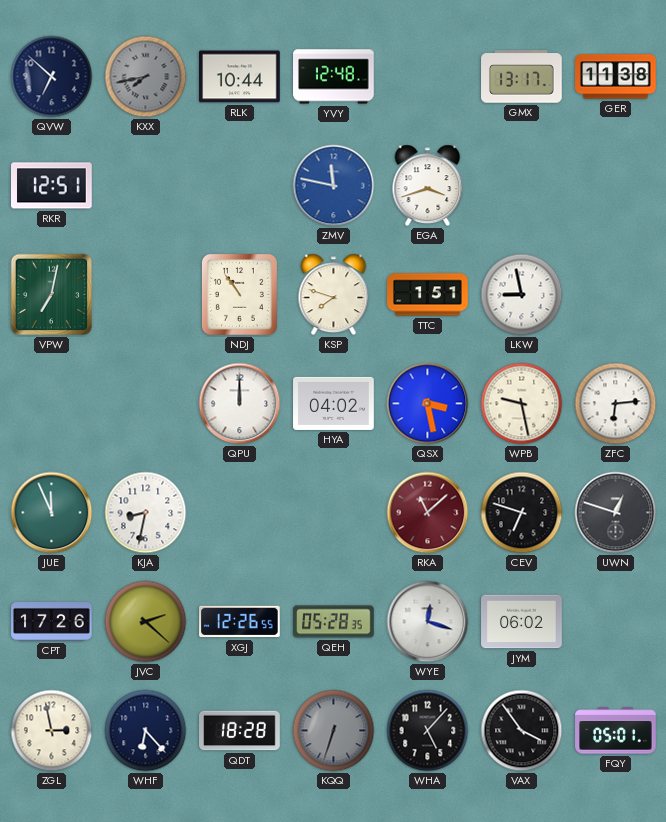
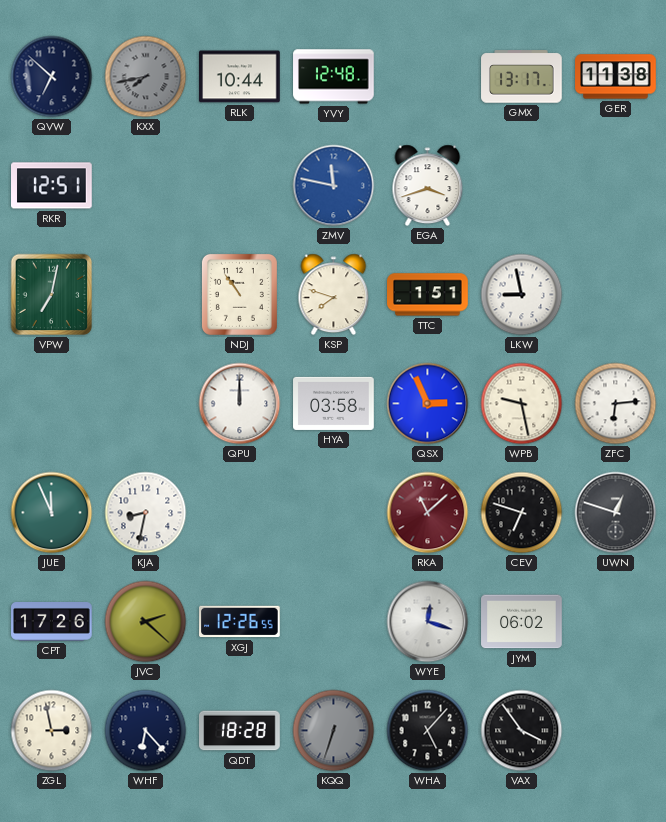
HYA: 04:02 -> 03:58 (334, 403)
QSX: 3:28 -> 2:56 (428, 404)
QEH: 05:28 -> none (334, 622)
FQY: 05:01 -> none (616, 731)
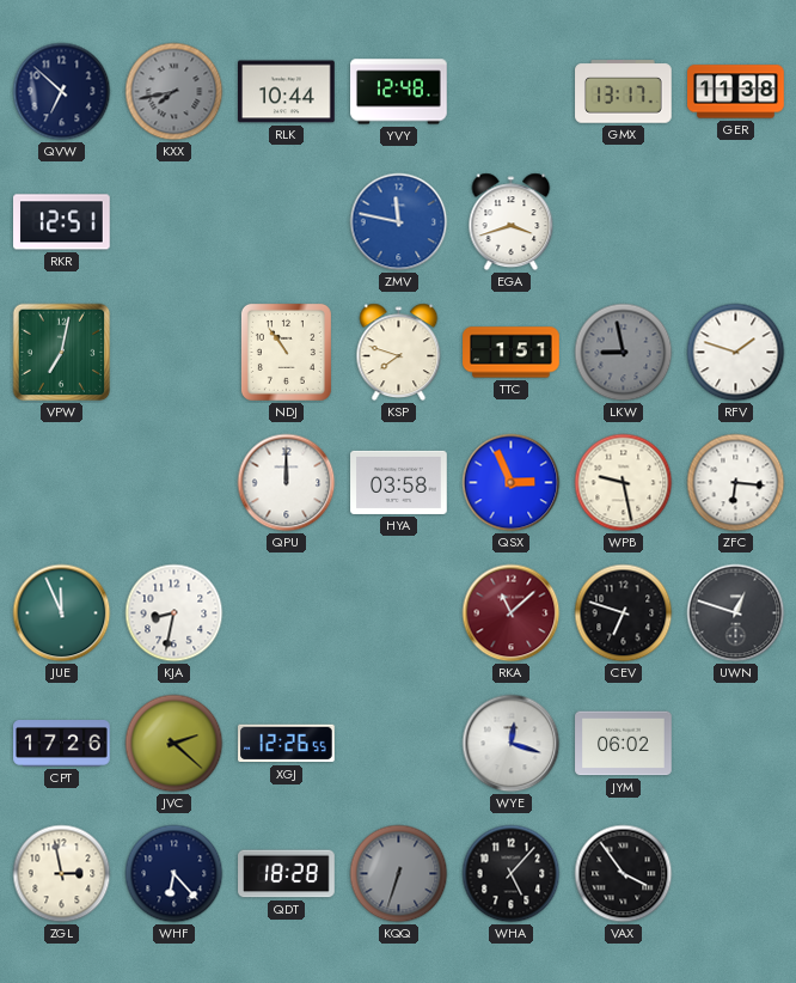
LKW dial: white -> grey (624, 353)
RFV: none -> 1:48 (736, 353)
ZFC: 6:14 -> 6:16 (736, 483)
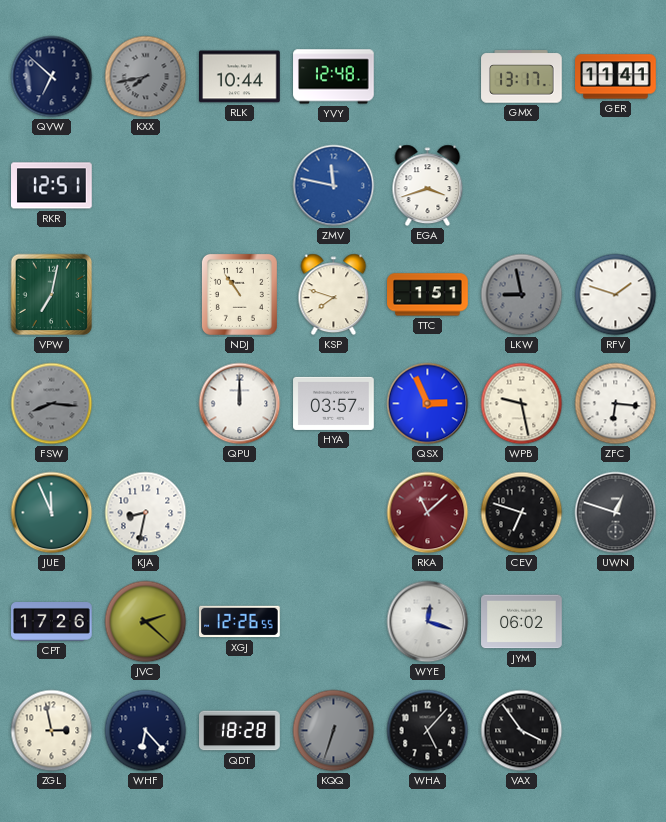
GER: 11:38 -> 11:41 (616, 77)
FSW: none -> 8:16 (52, 404)
HYA: 03:58 -> 03:57 (334, 403)
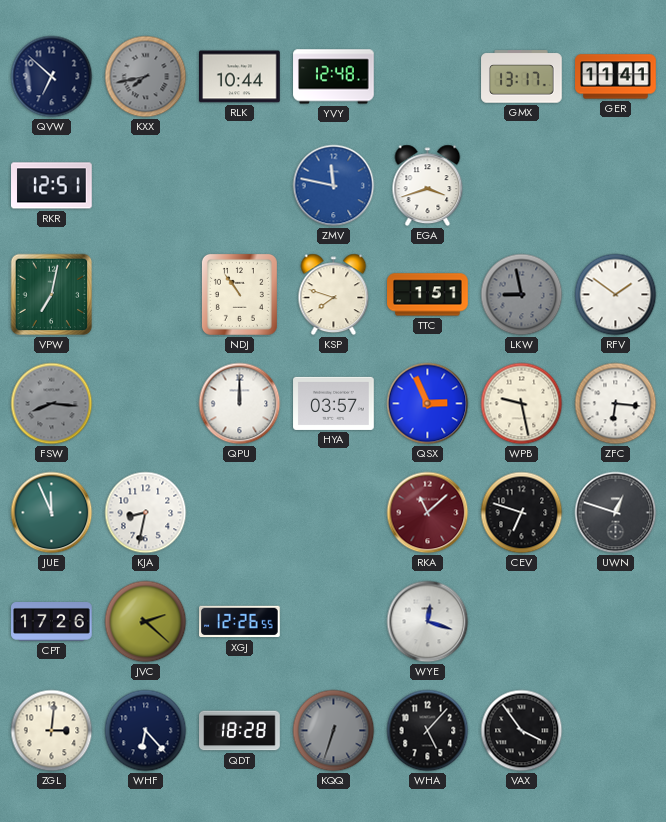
RFV: 1:48 -> 1:51 (616, 295)
JYM: 06:02 -> none (522, 622)
ZGL: 2:58 -> 3:01 (52, 731)
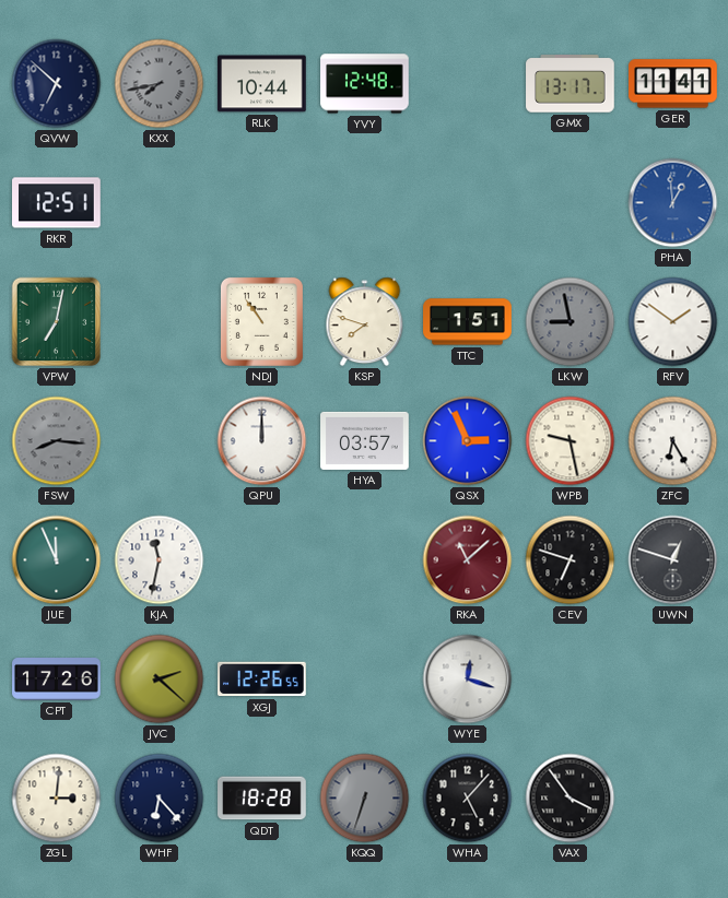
ZMV: 11:47 -> none (334, 186)
EGA: 3:42 -> none (428, 186)
PHA: none -> 12:59 (673, 203)
ZFC: 6:16 -> 6:25 (673, 441)
KJA: 8:32 -> 11:32 (160, 560)
